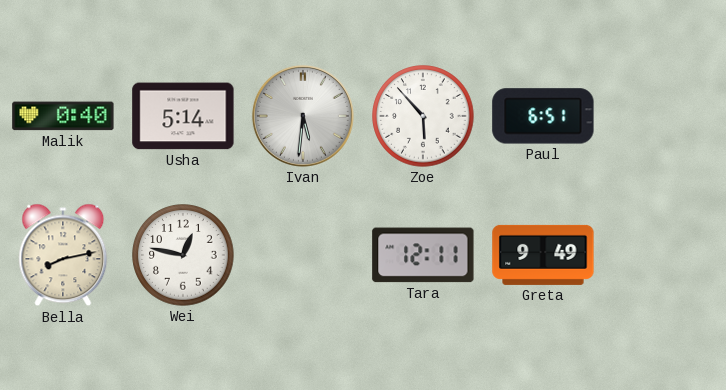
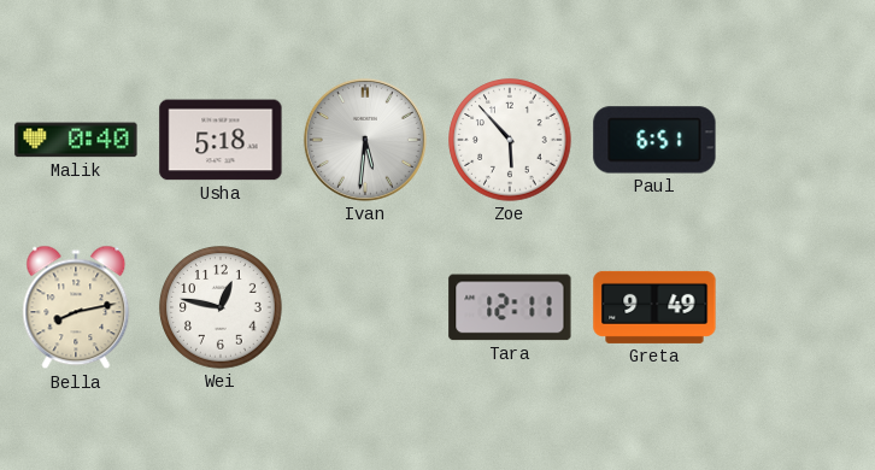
Usha: 5:14 -> 5:18 (221, 140)
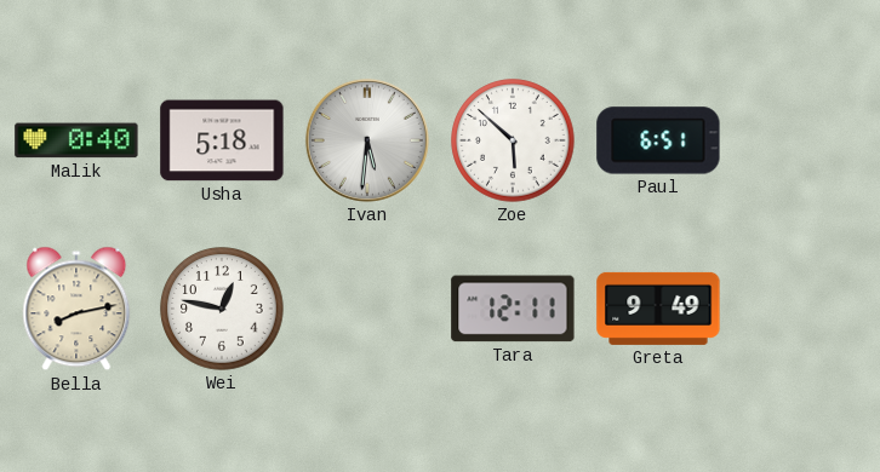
Zoe: 5:53 -> 5:52 (513, 140)
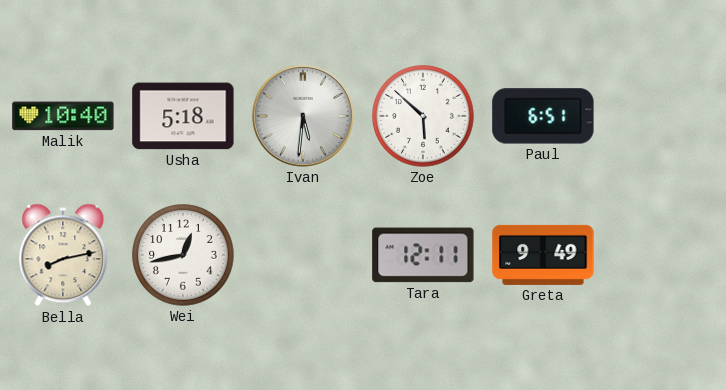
Malik: 0:40 -> 10:40 (63, 116)
Wei: 12:47 -> 12:43 (183, 255)
